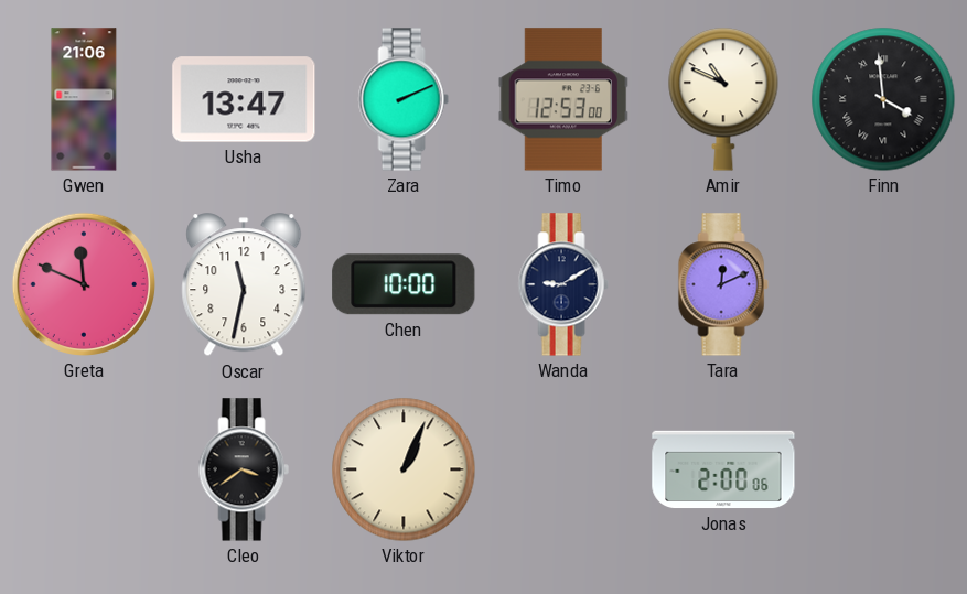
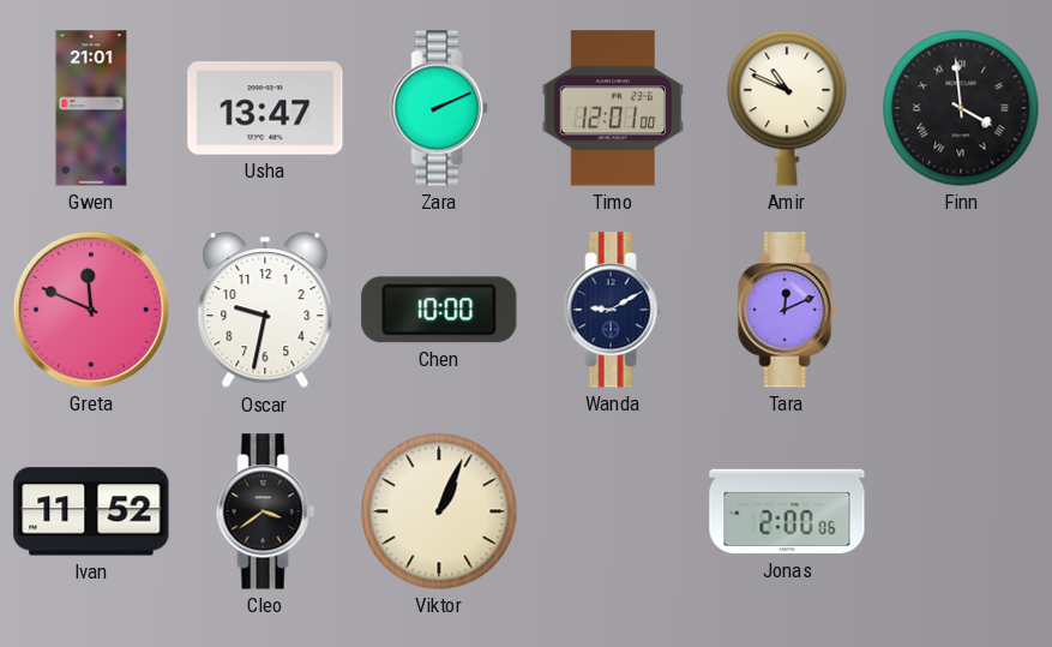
Gwen: 21:06 -> 21:01 (91, 108)
Timo: 12:53 -> 12:01 (613, 108)
Oscar: 11:32 -> 9:32 (265, 311)
Ivan: none -> 11:52 (91, 511)
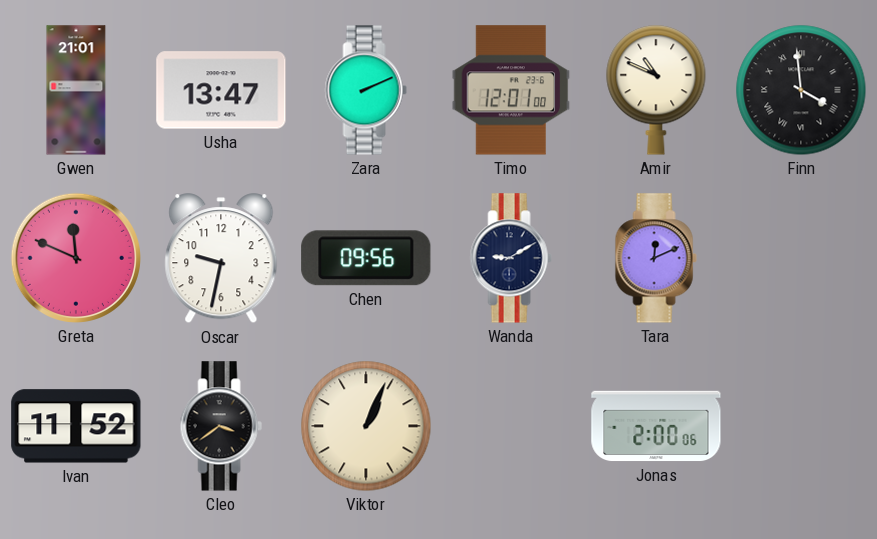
Chen: 10:00 -> 09:56 (366, 258)
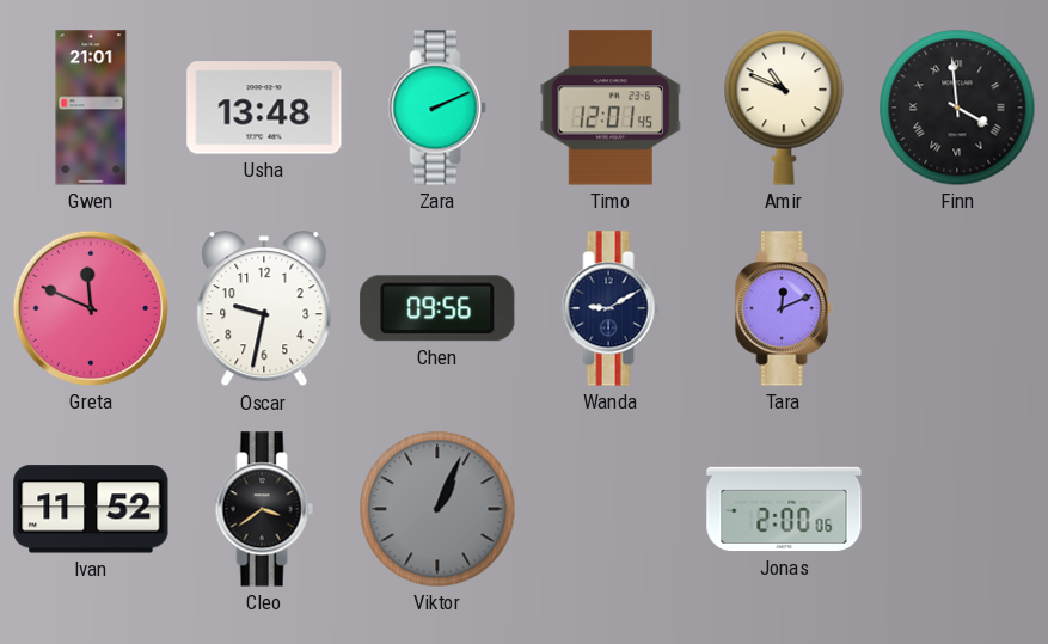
Usha: 13:47 -> 13:48 (264, 108)
Timo: 12:01:00 -> 12:01:45 (611, 108)
Viktor dial: cream -> grey (437, 509)
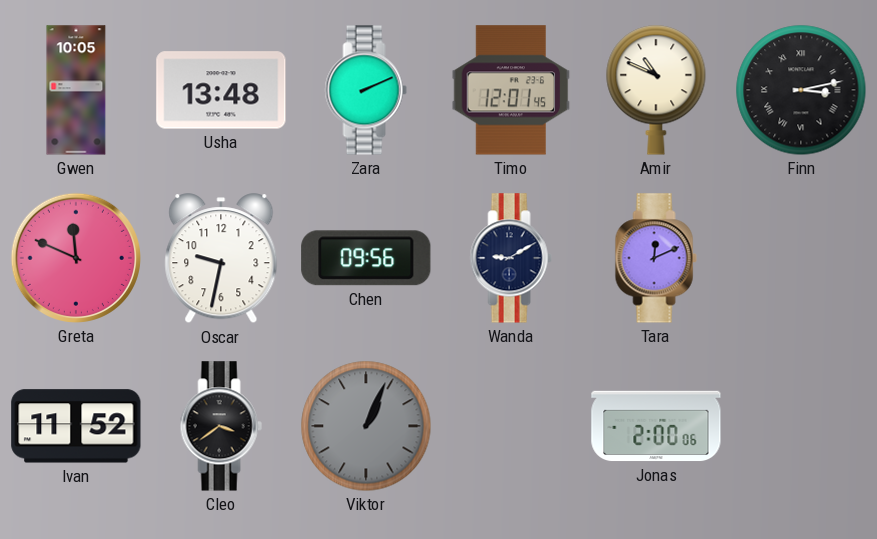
Gwen: 21:01 -> 10:05 (76, 90)
Finn: 3:59 -> 3:13 (801, 90)
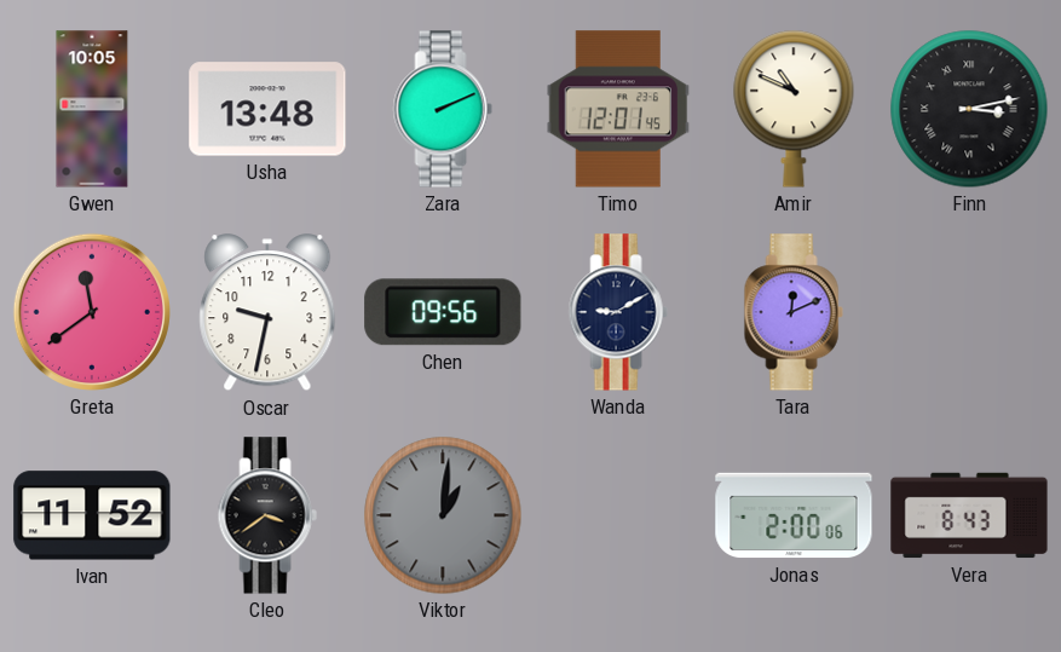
Greta: 11:49 -> 11:39 (92, 312)
Viktor: 1:04 -> 1:01 (443, 515)
Vera: none -> 8:43 (969, 515)
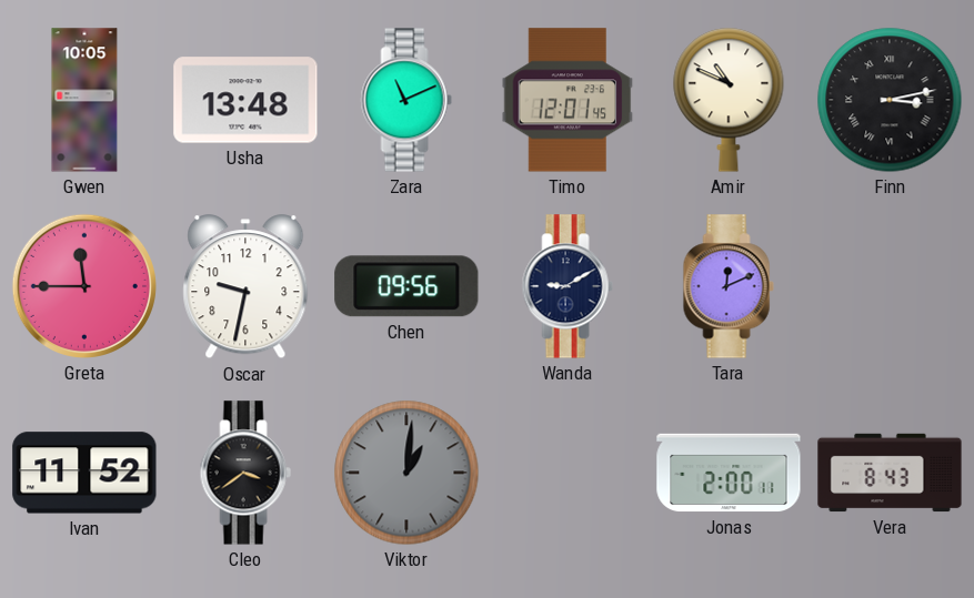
Zara: 2:11 -> 11:11 (406, 100)
Greta: 11:39 -> 11:45 (84, 286)
Jonas: 2:00:06 -> 2:00:11 (729, 473)
